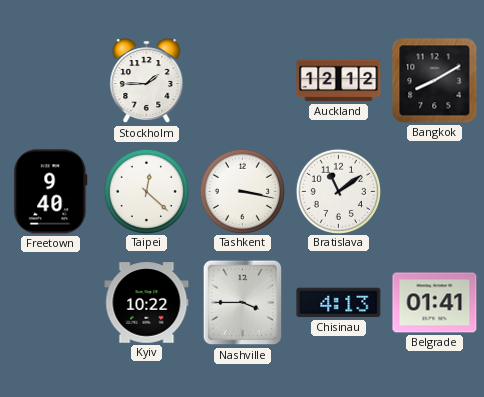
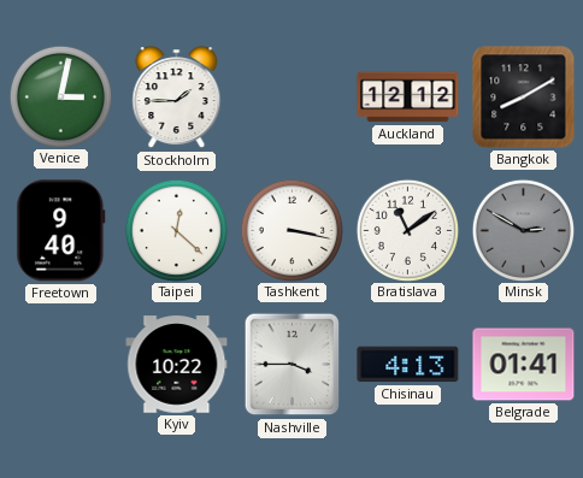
Venice: none -> 3:02 (60, 96)
Minsk: none -> 2:50 (523, 230)
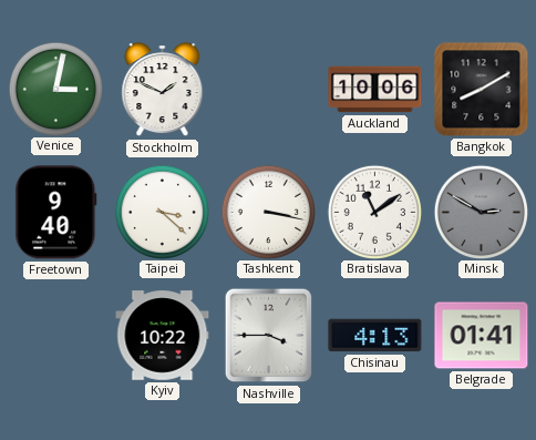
Stockholm: 1:45 -> 1:49 (163, 90)
Auckland: 12:12 -> 10:06 (375, 90)
Taipei: 12:22 -> 3:22 (162, 212)
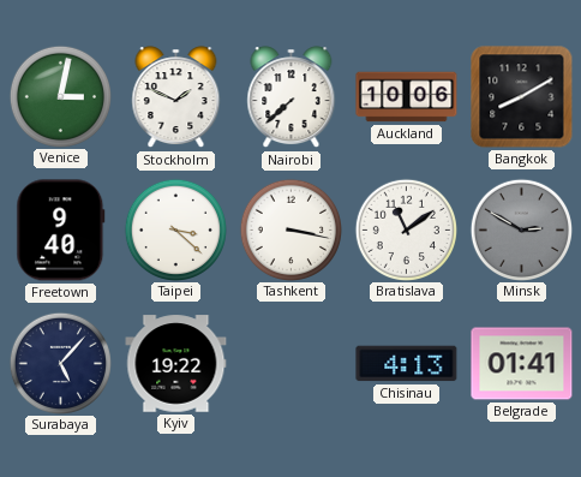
Nairobi: none -> 7:38 (292, 97)
Surabaya: none -> 5:07 (60, 363)
Kyiv: 10:22 -> 19:22 (176, 364)
Nashville: 3:45 -> none (269, 336)
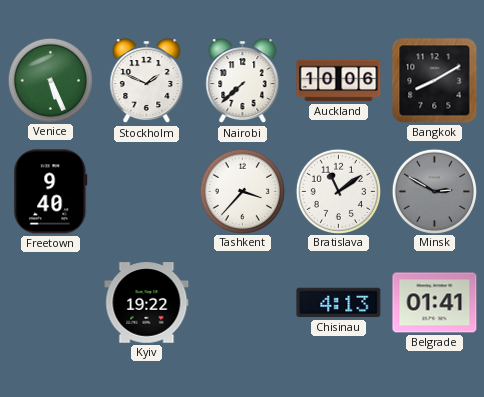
Venice: 3:02 -> 5:26 (50, 80)
Taipei: 3:22 -> none (175, 229)
Tashkent: 3:17 -> 3:37 (242, 191)
Surabaya: 5:07 -> none (60, 363)
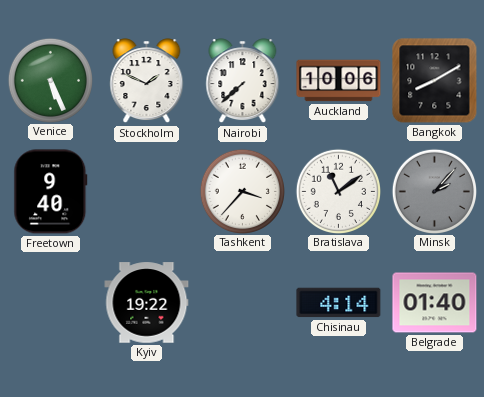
Minsk: 2:50 -> 2:07 (434, 191)
Chisinau: 4:13 -> 4:14 (339, 303)
Belgrade: 01:41 -> 01:40 (435, 303)
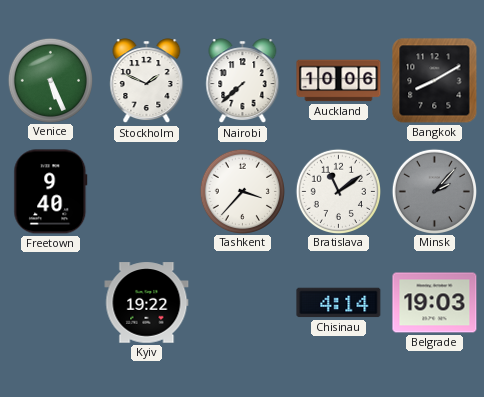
Belgrade: 01:40 -> 19:03 (435, 303)
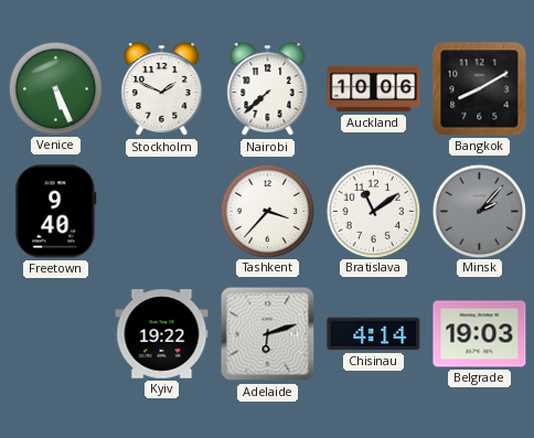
Adelaide: none -> 6:12 (268, 334)
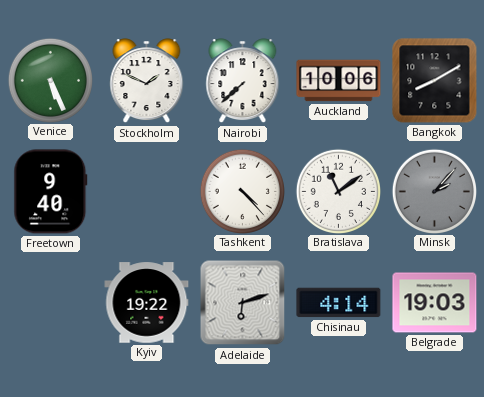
Tashkent: 3:37 -> 4:23 (242, 191)
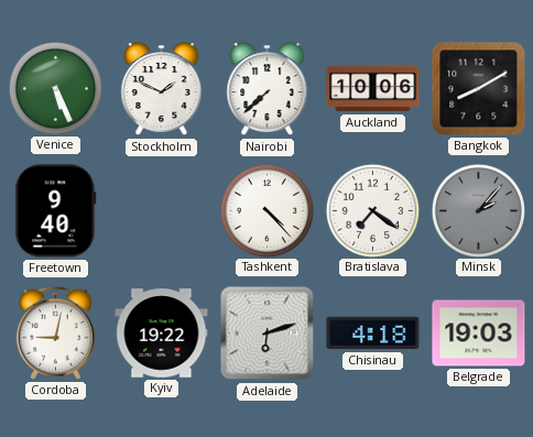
Bratislava: 11:09 -> 7:21 (372, 210)
Cordoba: none -> 9:02 (55, 332)
Chisinau: 4:14 -> 4:18 (373, 334)
